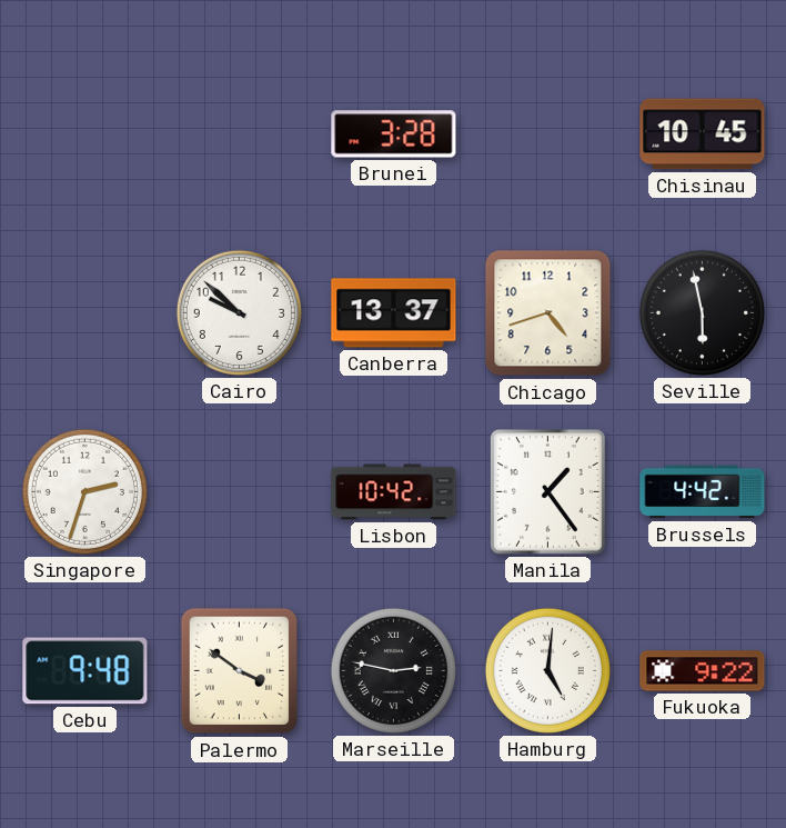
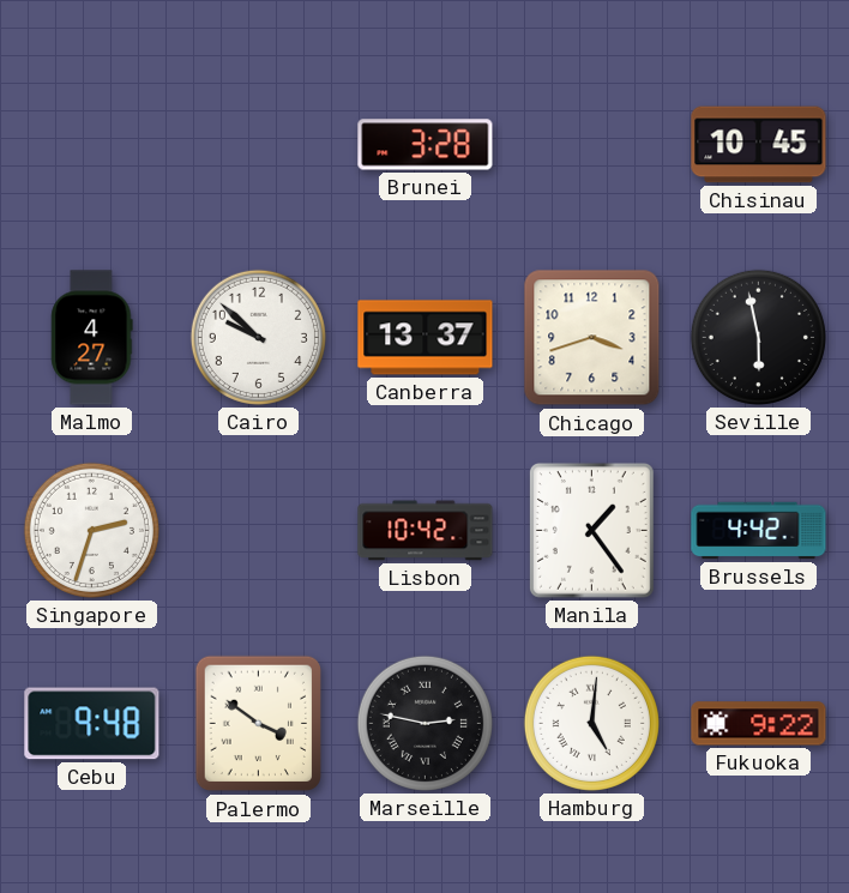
Malmo: none -> 4:27 (92, 338)
Chicago: 4:42 -> 3:42 (592, 338)
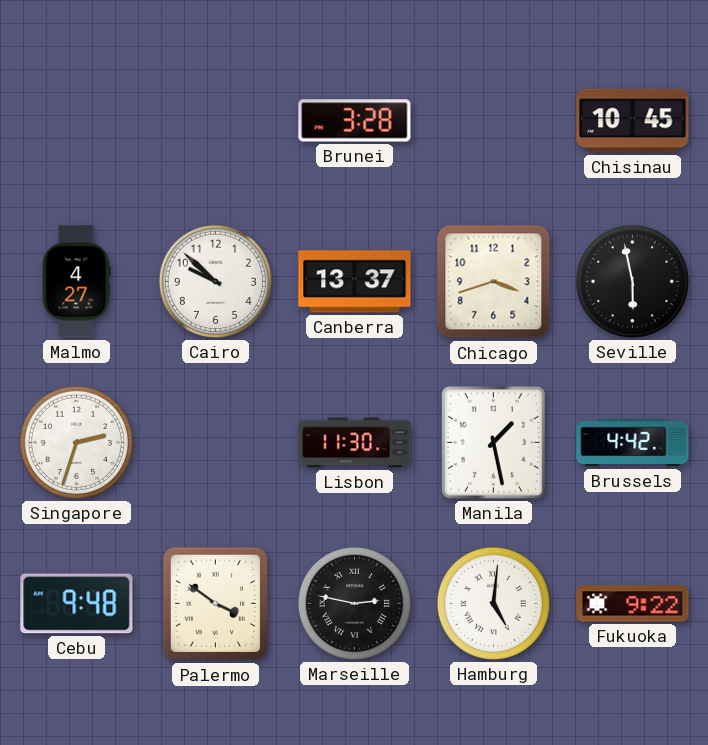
Lisbon: 10:42 -> 11:30 (355, 443)
Manila: 1:24 -> 1:28 (493, 442)
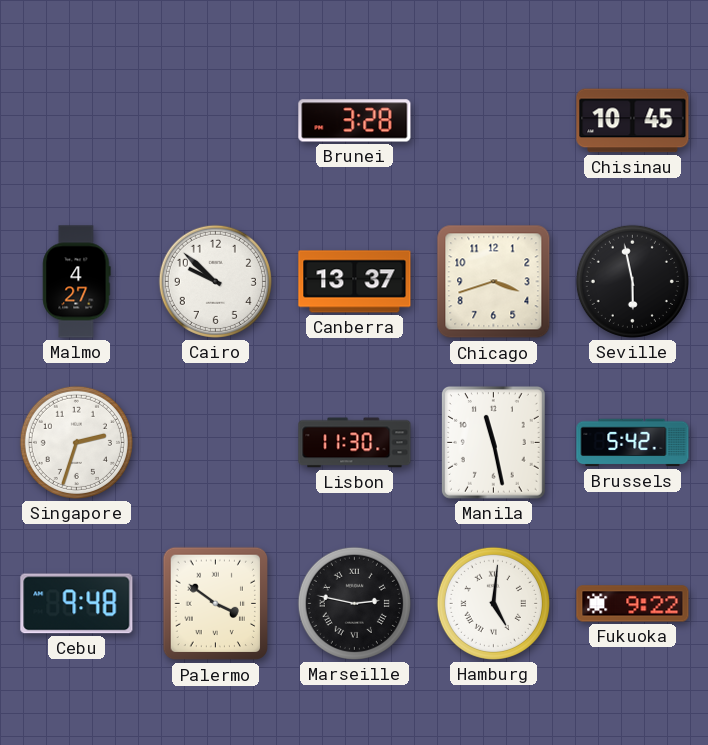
Manila: 1:28 -> 11:28 (493, 442)
Brussels: 4:42 -> 5:42 (633, 443)
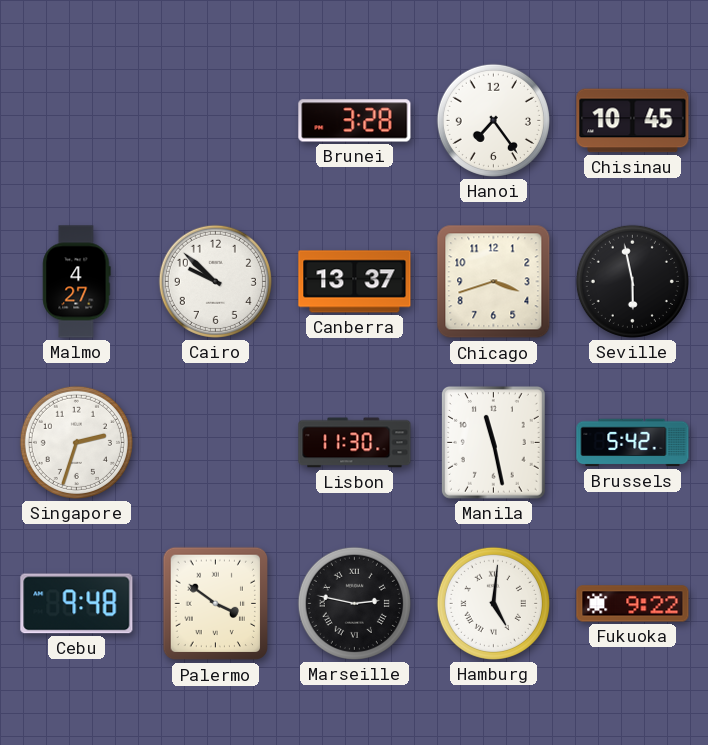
Hanoi: none -> 7:24 (493, 120)
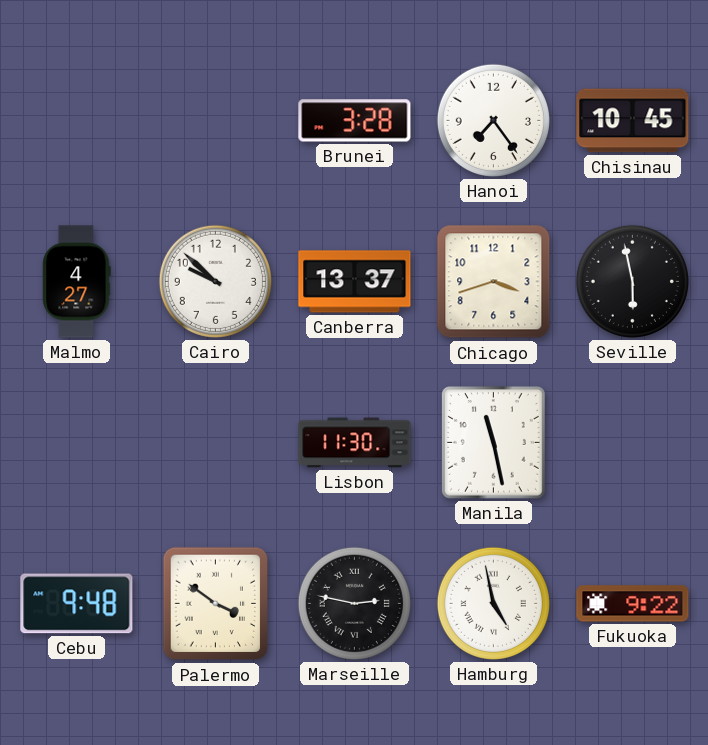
Singapore: 2:33 -> none (76, 442)
Brussels: 5:42 -> none (633, 443)
Hamburg: 5:01 -> 4:58 (493, 603)
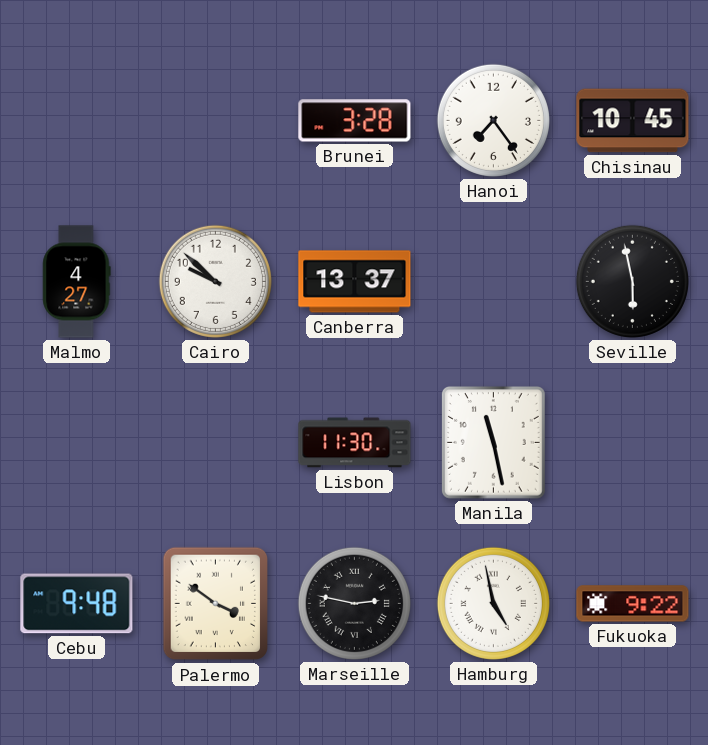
Chicago: 3:42 -> none (494, 282)
